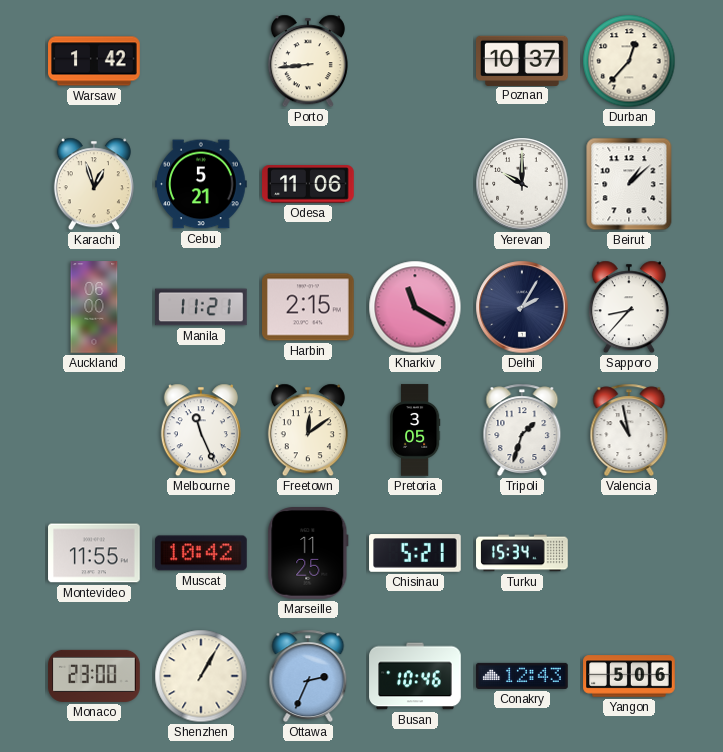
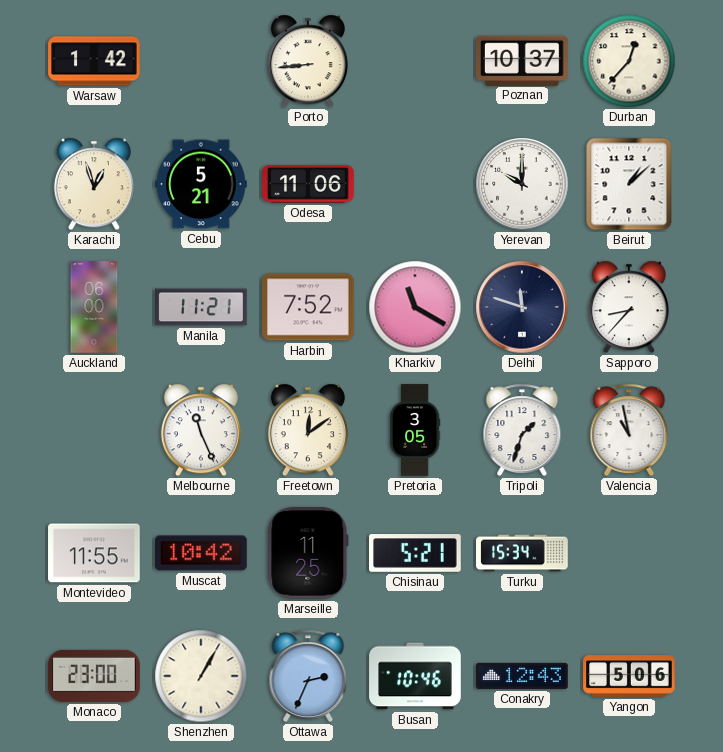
Harbin: 2:15 -> 7:52 (308, 307)
Delhi: 2:05 -> 11:48 (522, 307)
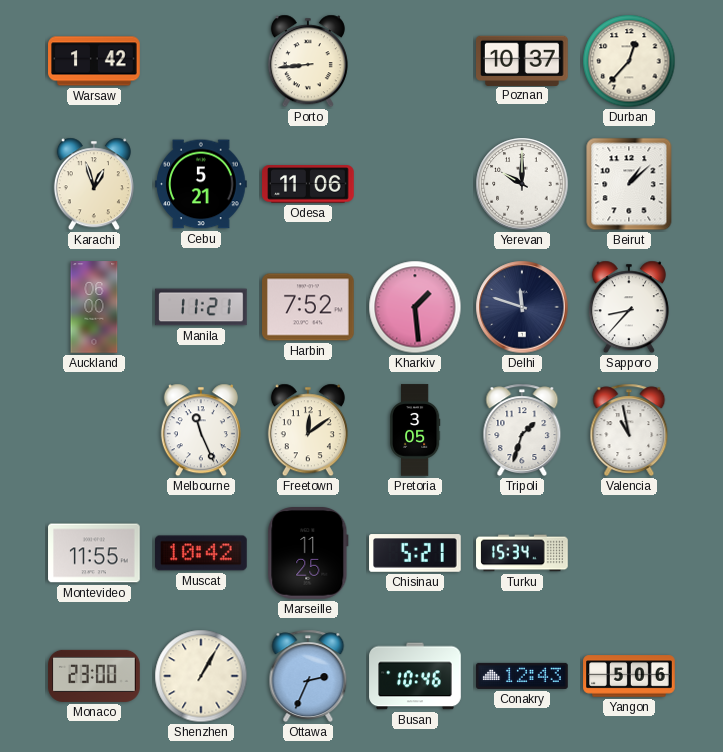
Kharkiv: 11:20 -> 1:29 (415, 307)
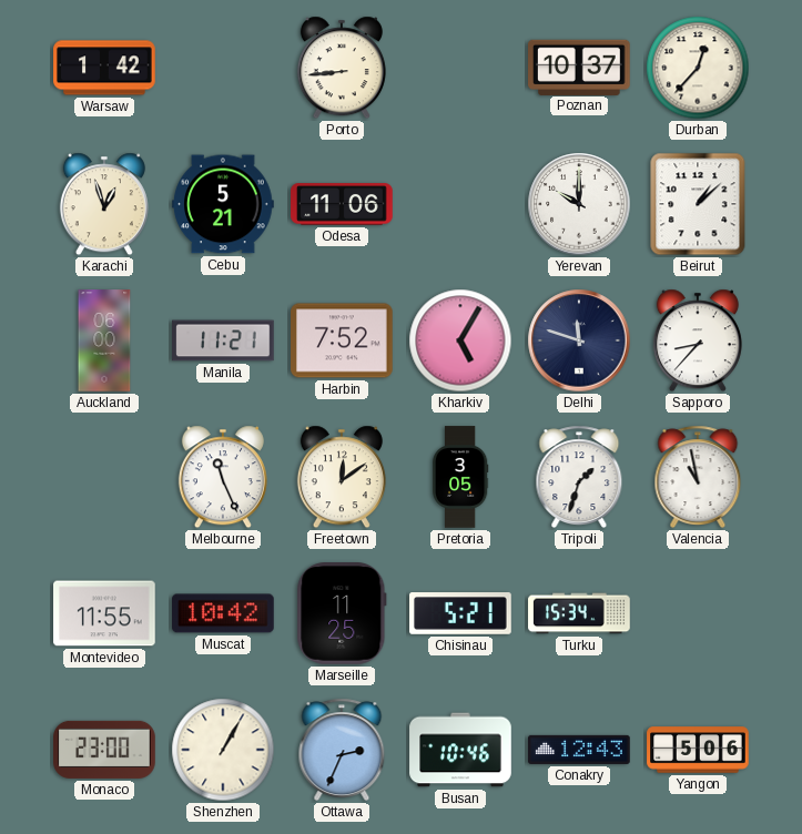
Kharkiv: 1:29 -> 5:05 (460, 340)
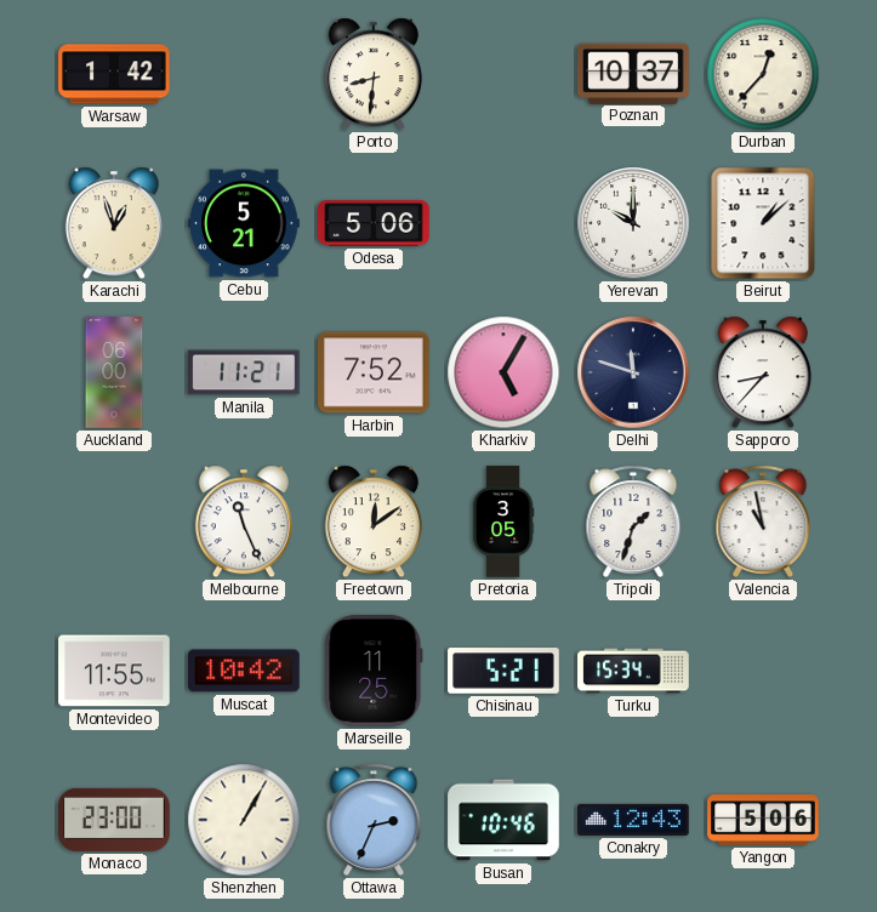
Porto: 8:44 -> 8:31 (374, 74)
Odesa: 11:06 -> 5:06 (374, 223)
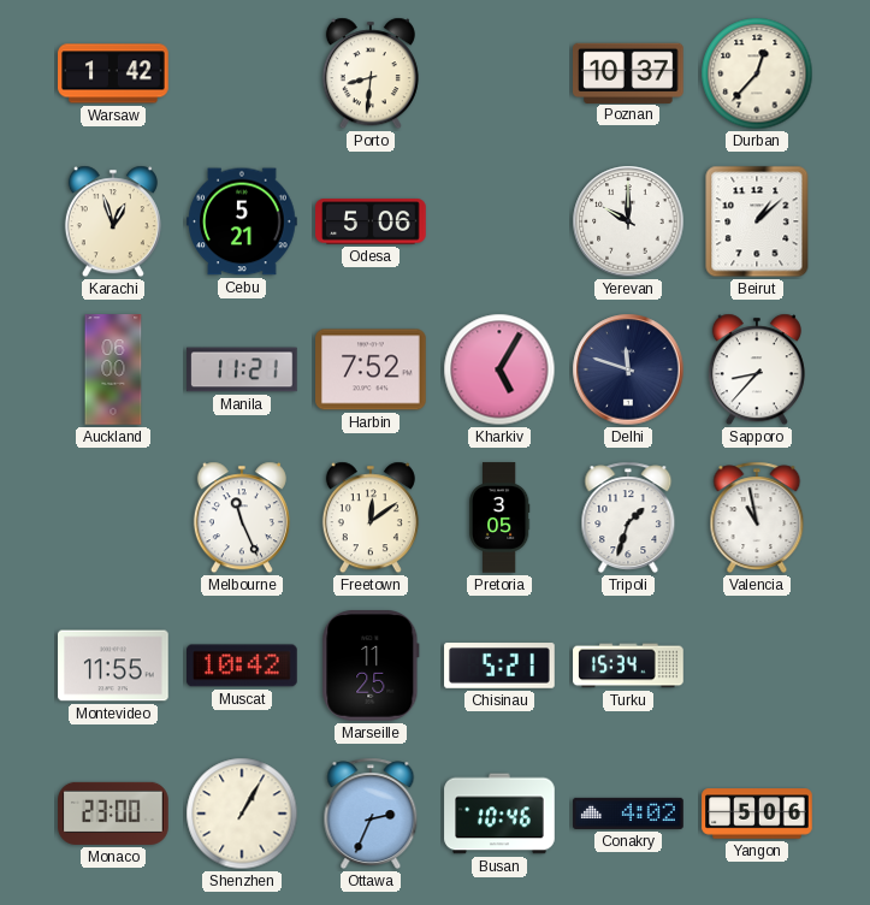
Conakry: 12:43 -> 4:02 (628, 814)
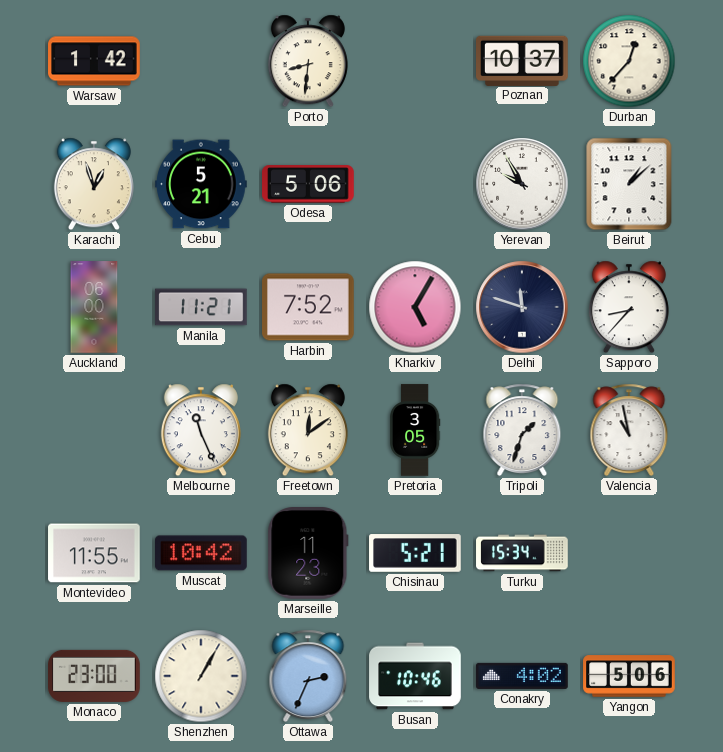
Yerevan: 10:00 -> 9:55 (522, 184)
Marseille: 11:25 -> 11:23 (308, 553)
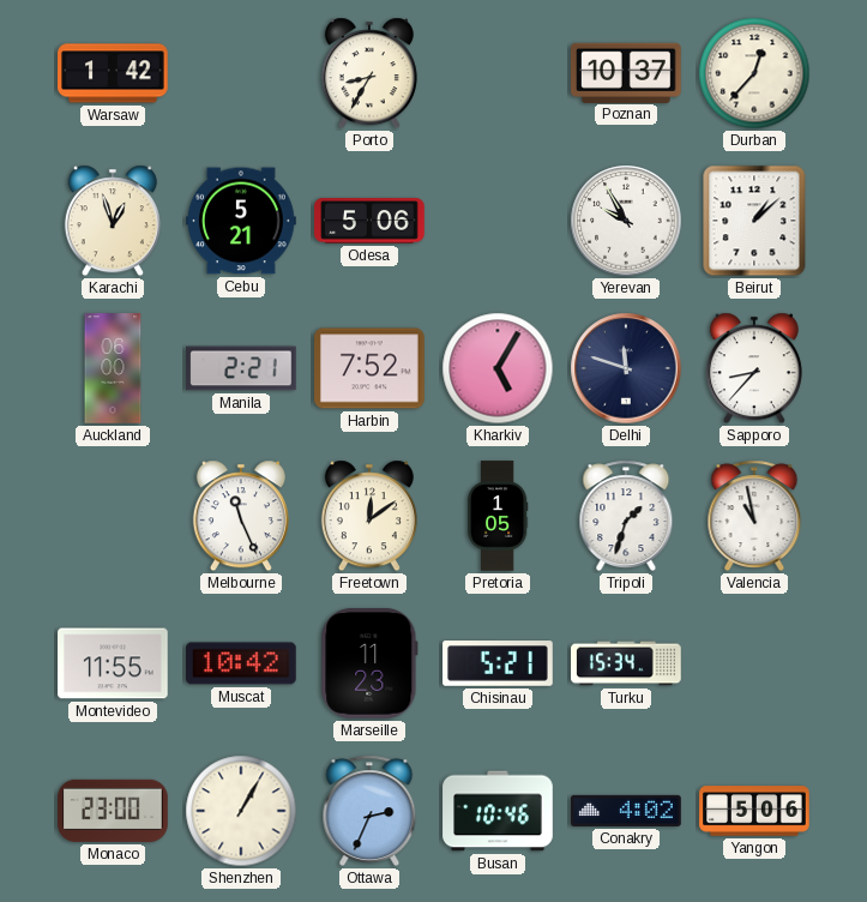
Porto: 8:31 -> 8:35 (369, 73)
Manila: 11:21 -> 2:21 (241, 368)
Pretoria: 3:05 -> 1:05 (498, 516)
